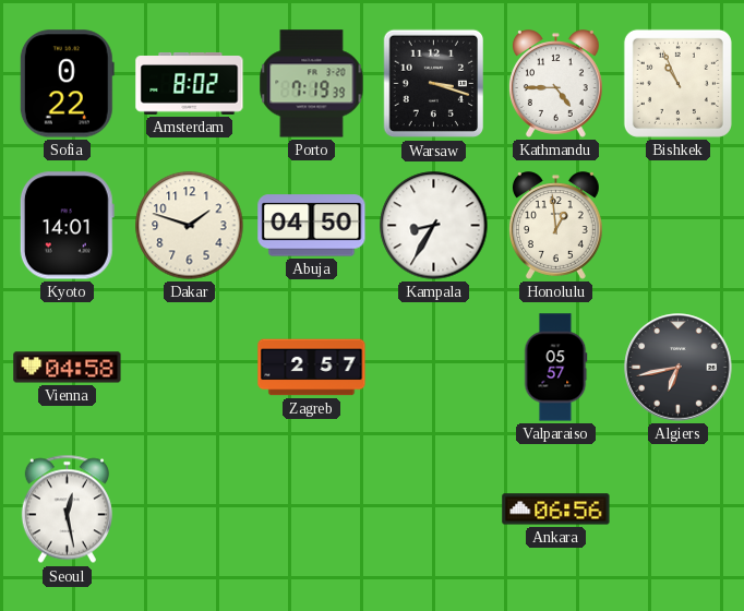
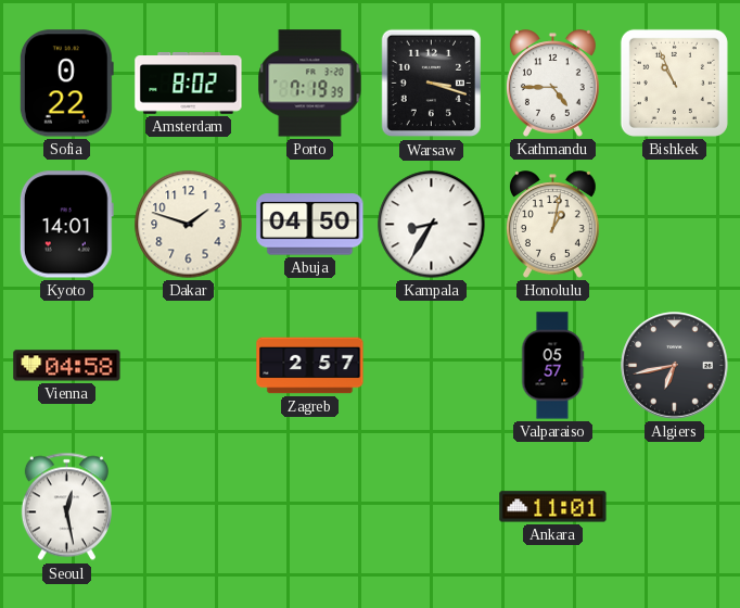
Honolulu: 12:59 -> 1:02 (552, 225)
Ankara: 06:56 -> 11:01 (553, 507)
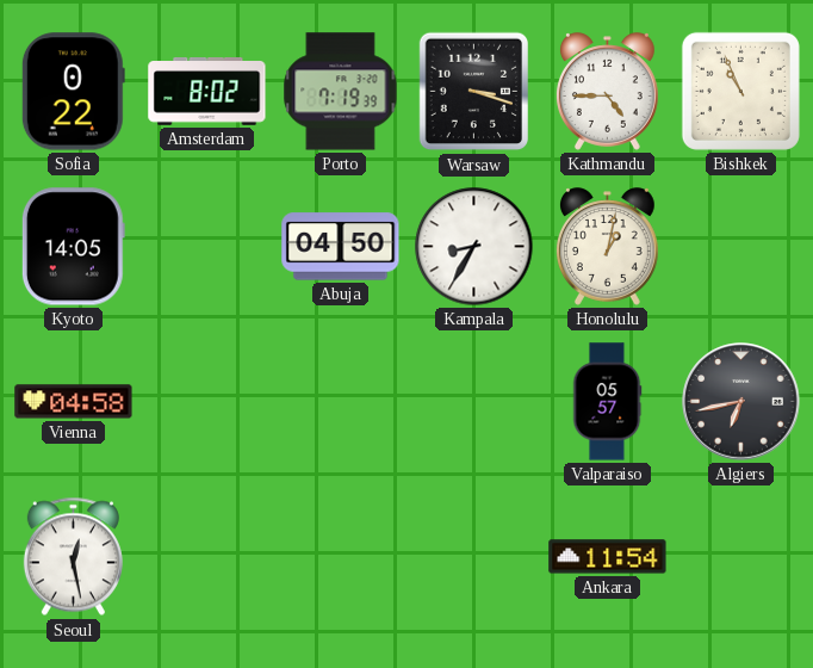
Kyoto: 14:01 -> 14:05 (73, 247)
Dakar: 1:48 -> none (189, 225)
Zagreb: 2:57 -> none (310, 366)
Ankara: 11:01 -> 11:54 (608, 557)
